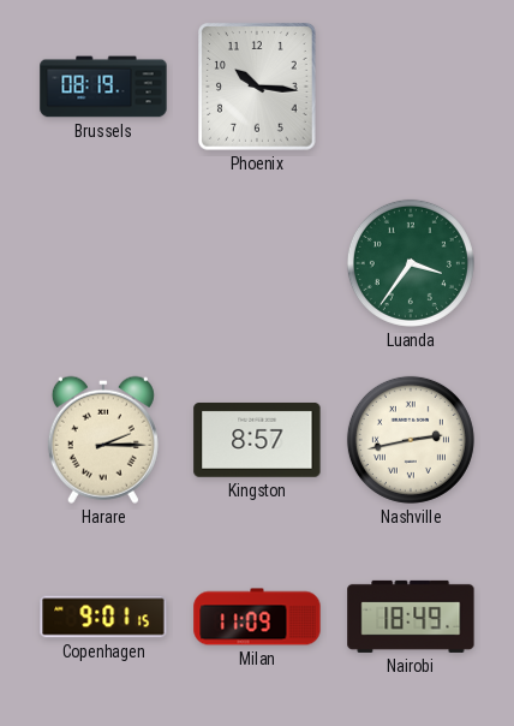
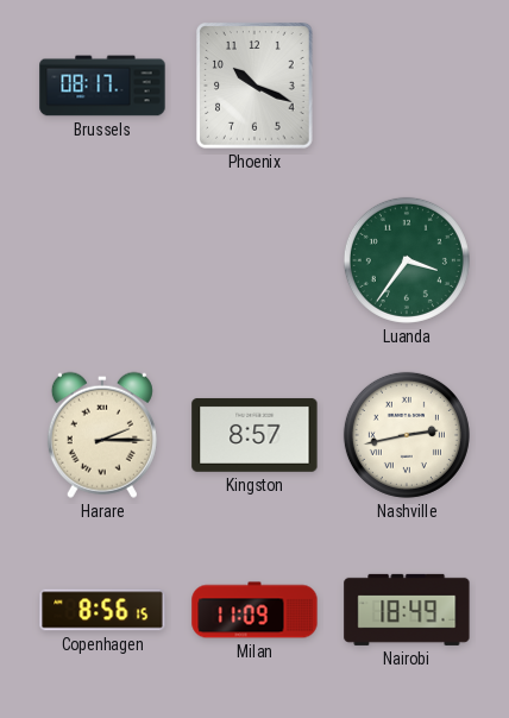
Brussels: 08:19 -> 08:17 (102, 86)
Phoenix: 10:16 -> 10:19 (256, 86)
Copenhagen: 9:01 -> 8:56 (102, 610)
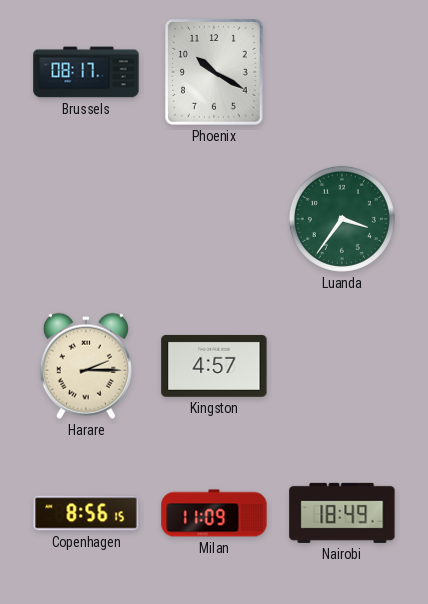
Phoenix: 10:19 -> 10:20 (215, 72)
Kingston: 8:57 -> 4:57 (214, 366)
Nashville: 2:43 -> none (407, 435)
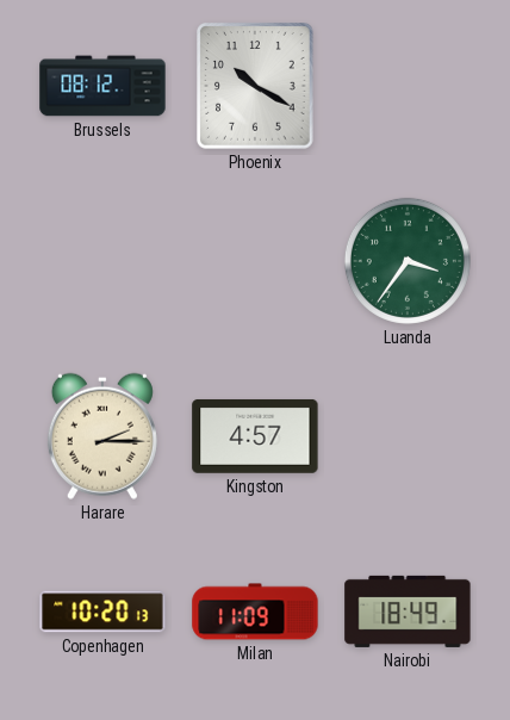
Brussels: 08:17 -> 08:12 (102, 86)
Copenhagen: 8:56 -> 10:20 (102, 612)
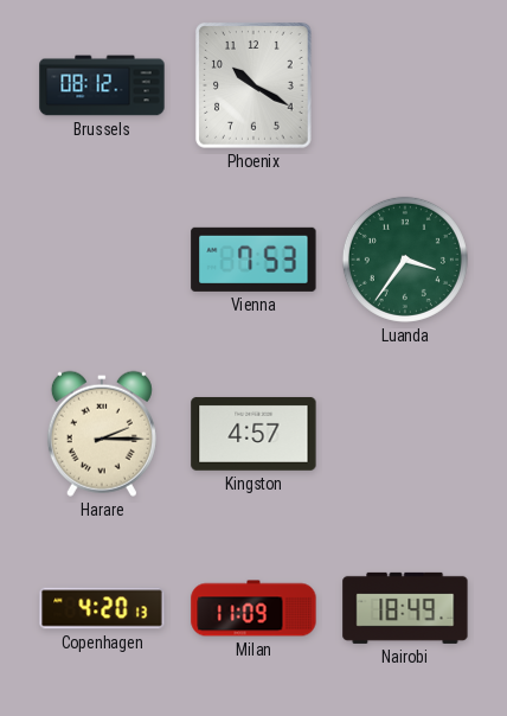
Vienna: none -> 7:53 (254, 260)
Copenhagen: 10:20 -> 4:20 (102, 608)
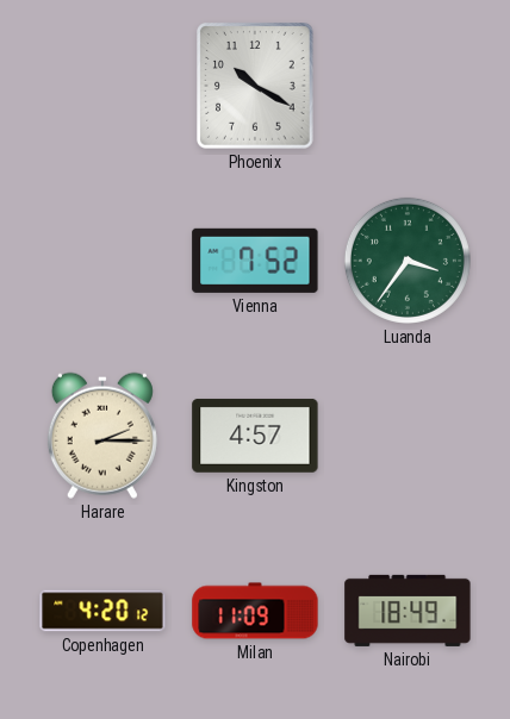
Brussels: 08:12 -> none (102, 85)
Vienna: 7:53 -> 7:52 (255, 261)
Copenhagen: 4:20:13 -> 4:20:12 (102, 611)
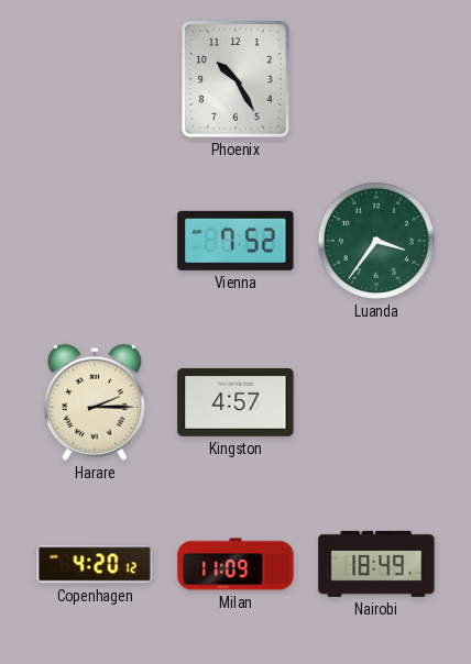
Phoenix: 10:20 -> 10:25 (237, 79)
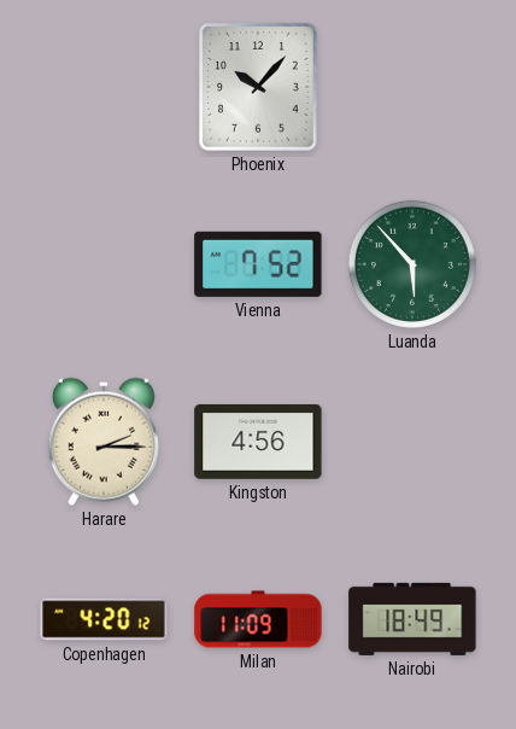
Phoenix: 10:25 -> 10:07 (259, 87)
Luanda: 3:36 -> 5:53 (412, 264)
Kingston: 4:57 -> 4:56 (258, 442)
